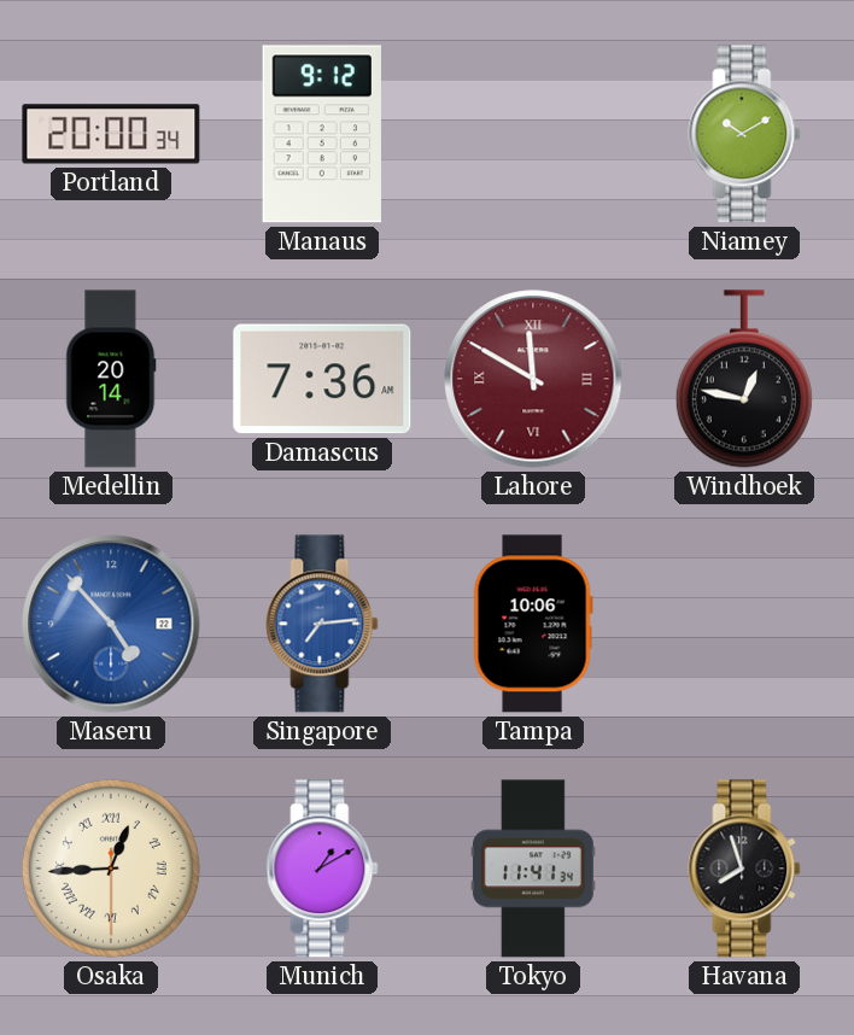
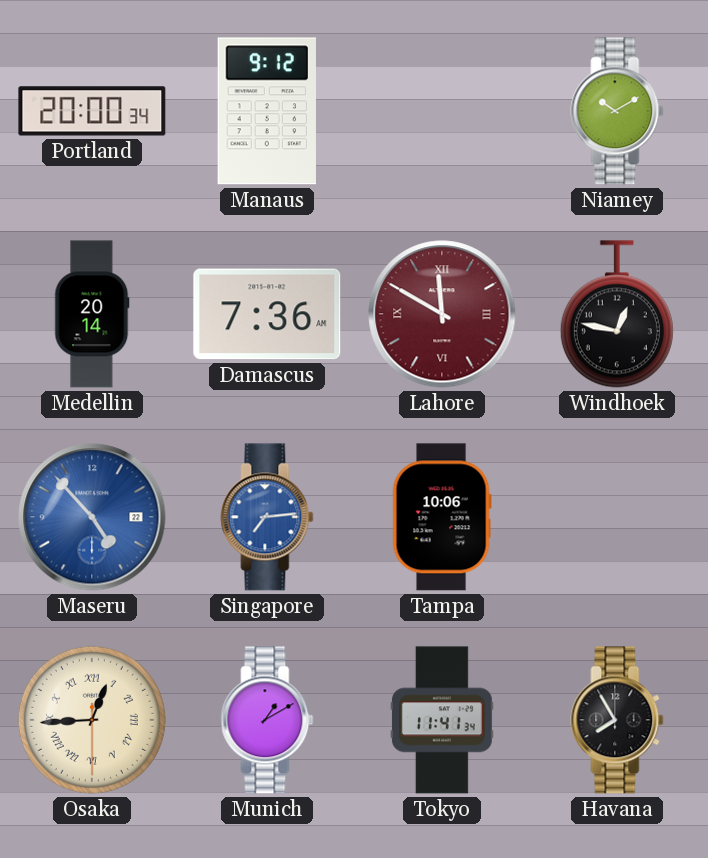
Havana: 7:57 -> 7:55 (617, 720)
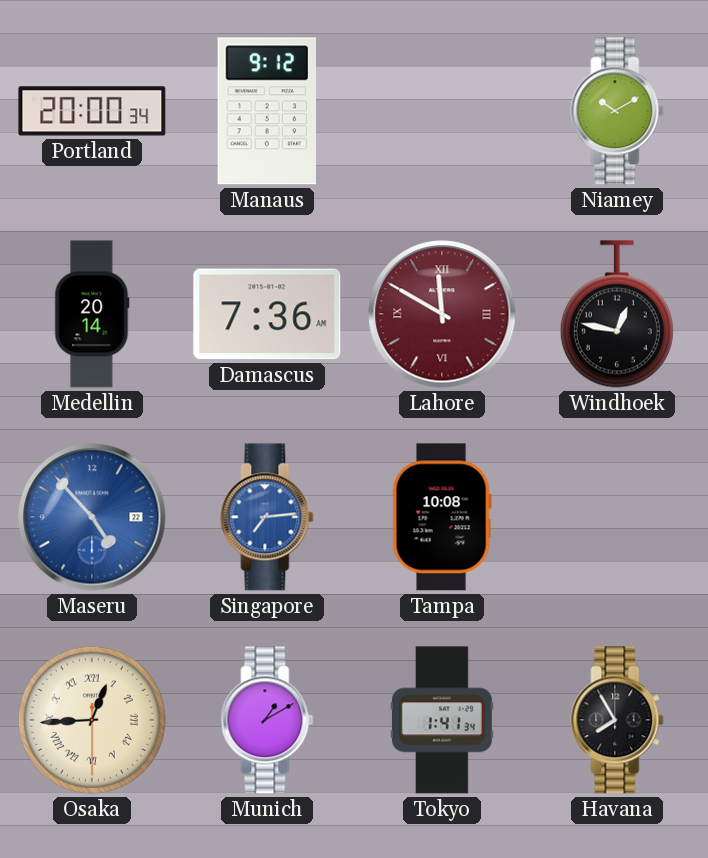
Tampa: 10:06 -> 10:08 (442, 517)
Tokyo: 11:41 -> 1:41 (442, 720)
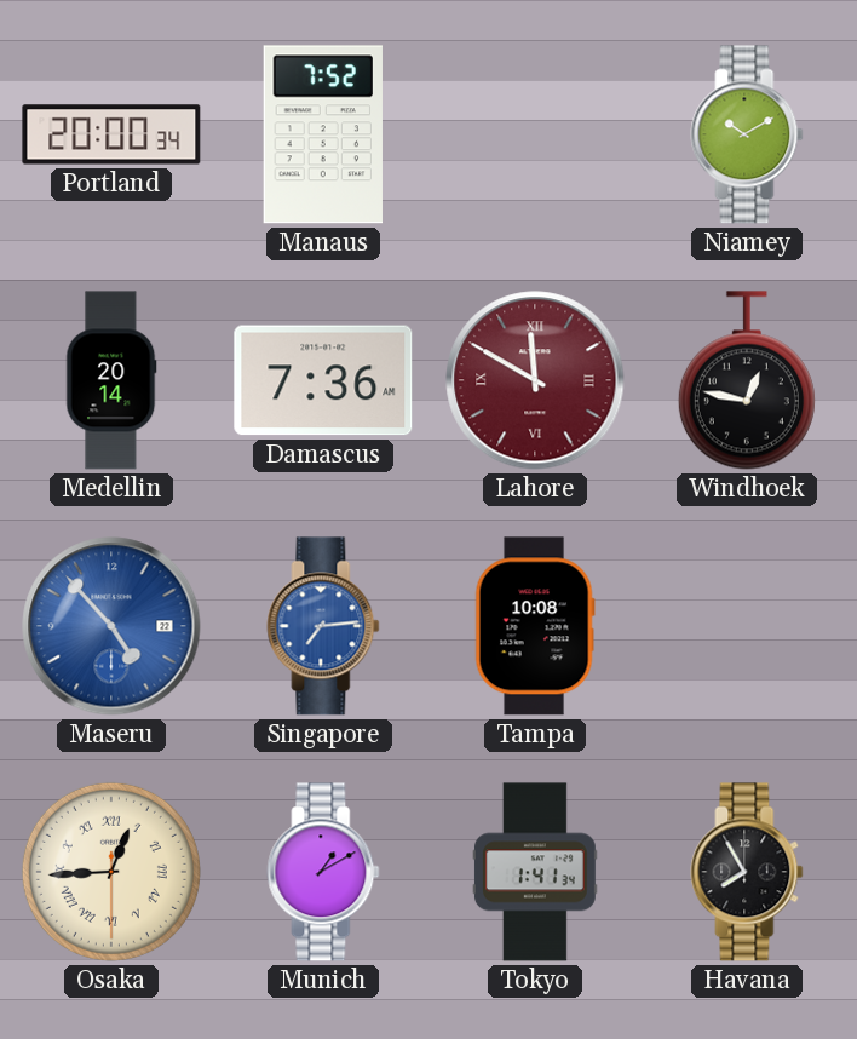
Manaus: 9:12 -> 7:52 (323, 134)
